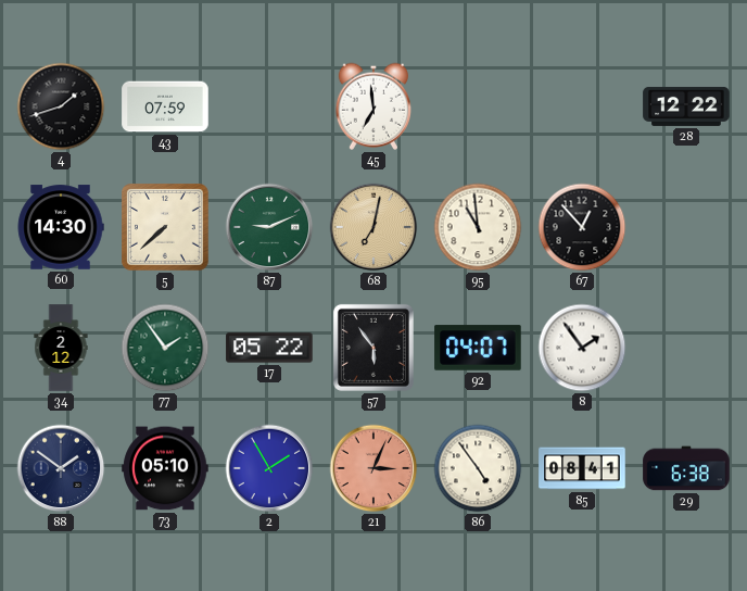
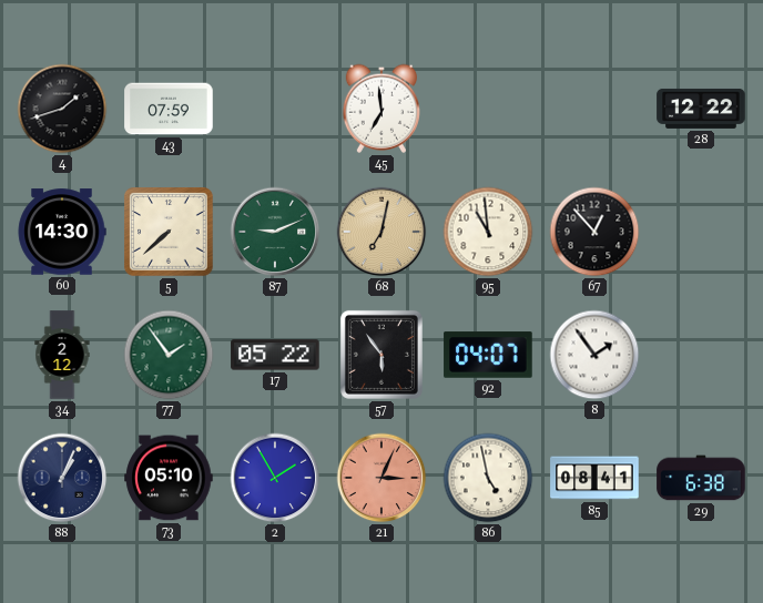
88: 1:51 -> 1:04 (62, 478)
86: 4:54 -> 4:58 (488, 478)
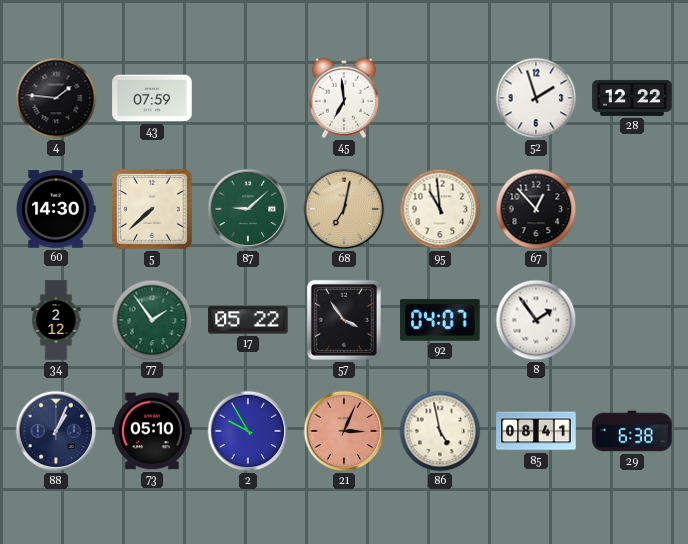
4: 1:42 -> 1:46 (56, 98)
52: none -> 1:57 (536, 98)
87: 9:11 -> 9:08 (248, 209)
57: 5:54 -> 3:54 (344, 320)
2: 1:55 -> 9:55 (248, 431)
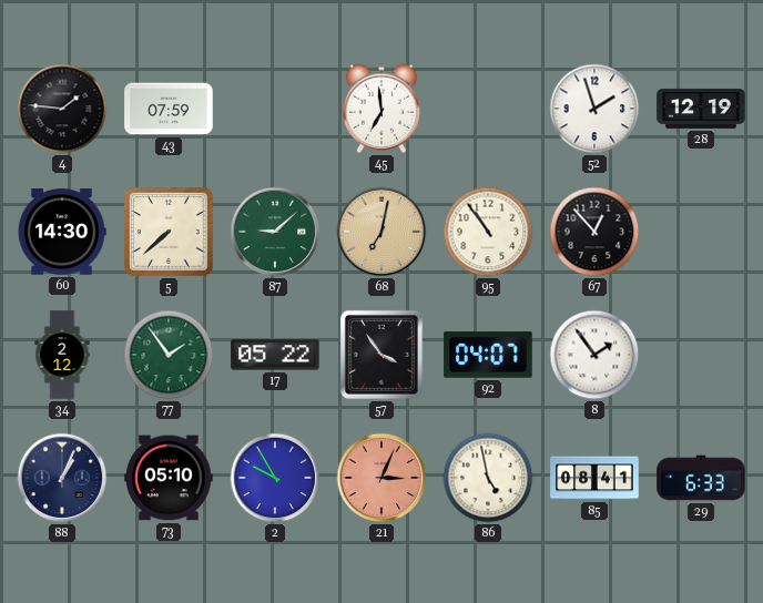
28: 12:22 -> 12:19 (701, 109)
95: 10:59 -> 10:54 (488, 232)
29: 6:38 -> 6:33 (701, 478)
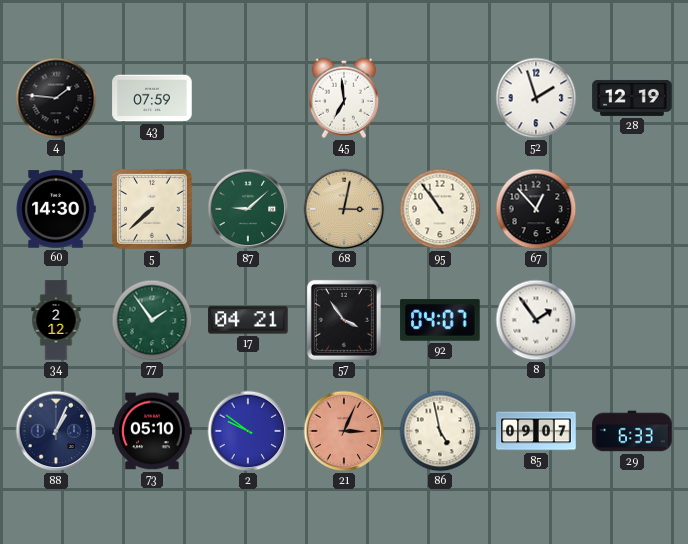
68: 7:02 -> 3:02 (344, 209)
17: 05:22 -> 04:21 (248, 320)
2: 9:55 -> 9:51 (248, 431)
85: 08:41 -> 09:07 (536, 431)
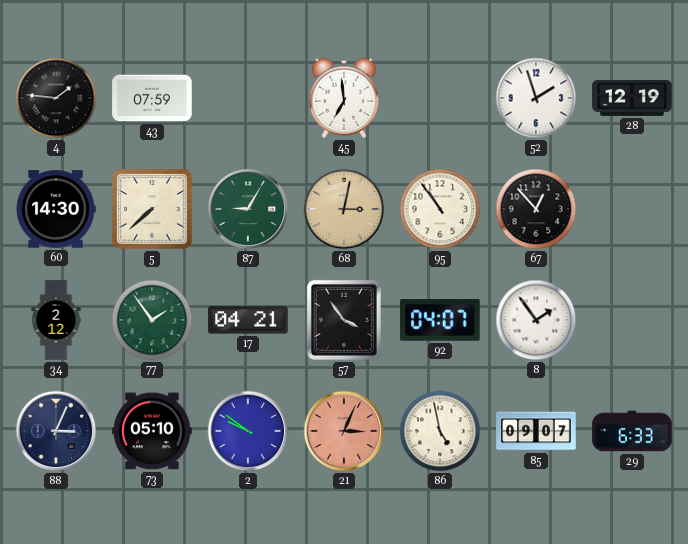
87: 9:08 -> 9:05 (248, 209)
88: 1:04 -> 3:04 (56, 431)
